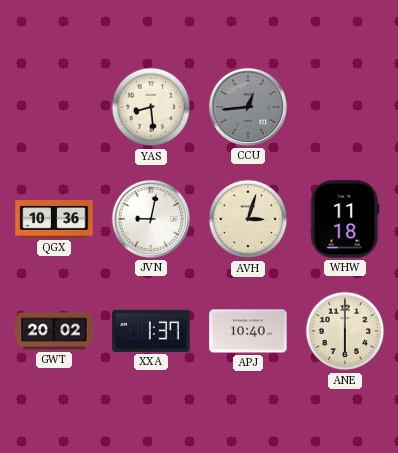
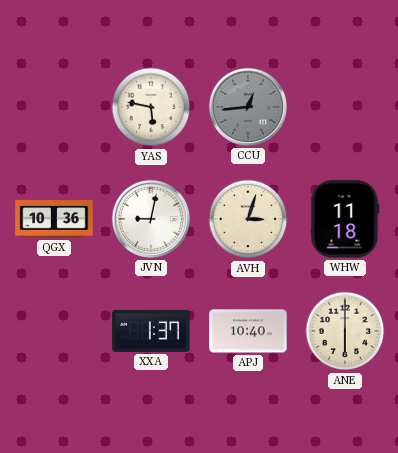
YAS: 8:29 -> 5:47 (151, 107)
GWT: 20:02 -> none (54, 331)
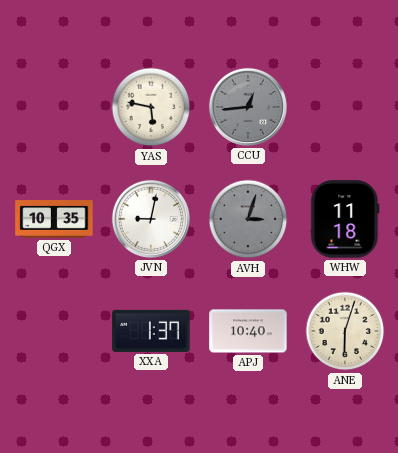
QGX: 10:36 -> 10:35 (54, 219)
AVH dial: cream -> grey (248, 219)
ANE: 6:00 -> 6:03 (345, 331)
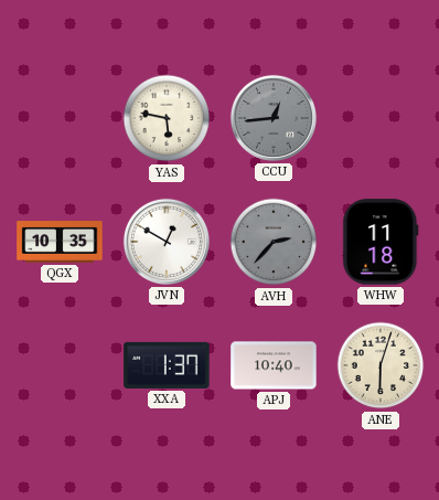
JVN: 9:02 -> 12:50 (167, 242)
AVH: 3:03 -> 2:37 (274, 242)
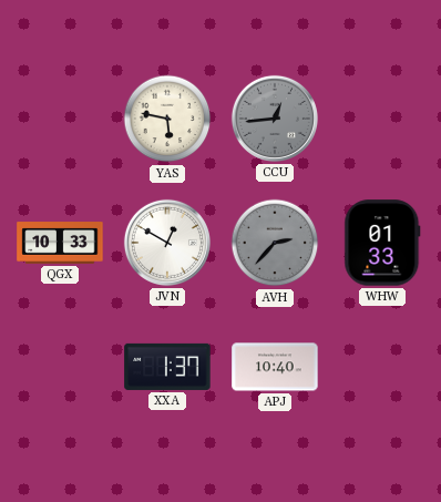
QGX: 10:35 -> 10:33 (60, 243)
WHW: 11:18 -> 01:33 (382, 243)
ANE: 6:03 -> none (381, 365)
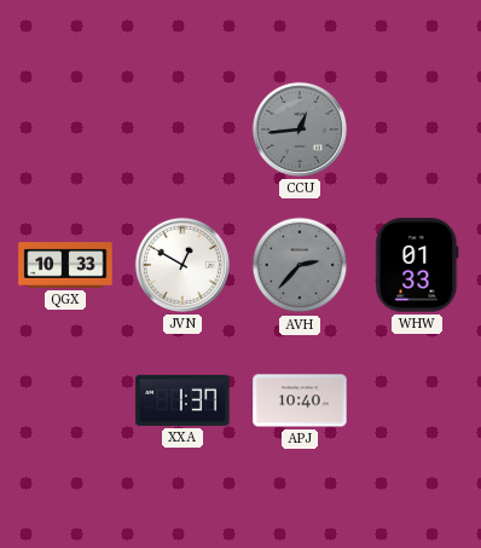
YAS: 5:47 -> none (167, 119)
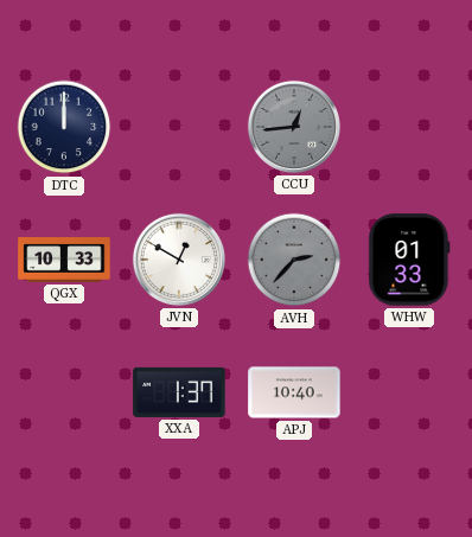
DTC: none -> 12:00 (64, 127)
